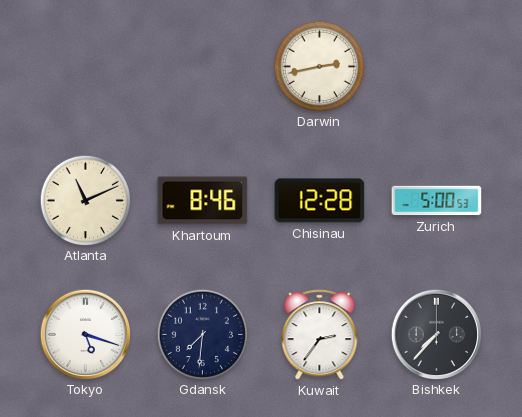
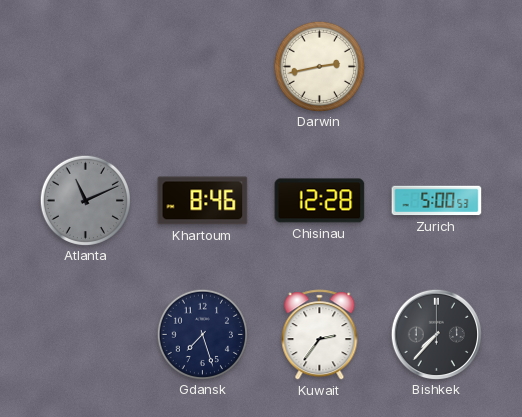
Atlanta dial: cream -> grey (85, 200)
Tokyo: 5:18 -> none (85, 334)
Gdansk: 7:31 -> 7:27 (202, 334)
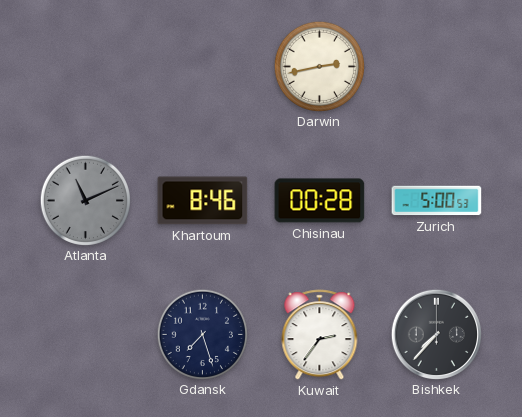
Chisinau: 12:28 -> 00:28 (320, 201)
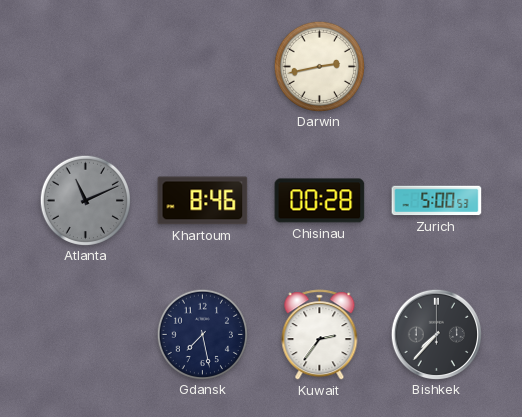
Gdansk: 7:27 -> 7:28 (202, 334)
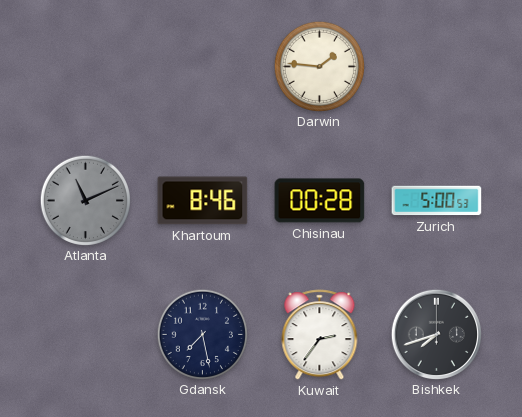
Darwin: 2:43 -> 1:46 (319, 66)
Bishkek: 7:37 -> 7:42 (436, 334)
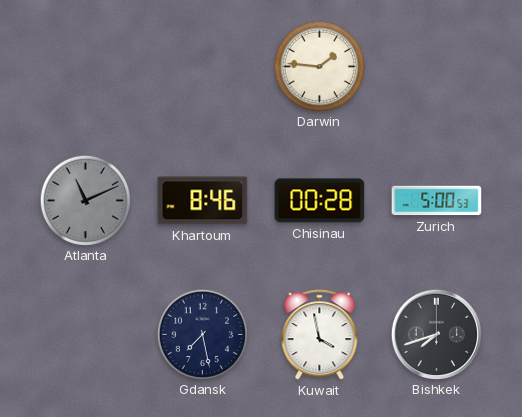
Kuwait: 2:36 -> 3:58 (320, 335)
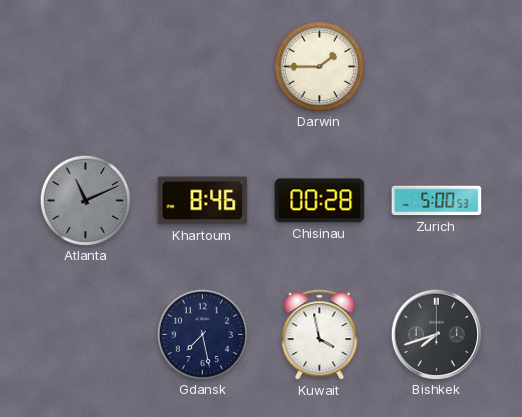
Darwin: 1:46 -> 1:45 (319, 66)
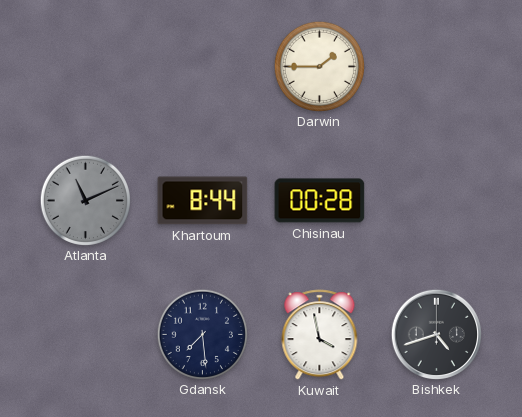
Khartoum: 8:46 -> 8:44 (203, 201)
Zurich: 5:00 -> none (437, 201)
Gdansk: 7:28 -> 7:29 (202, 334)
Bishkek: 7:42 -> 4:42 (436, 334)
